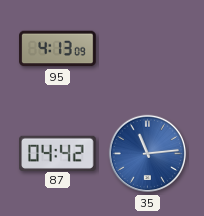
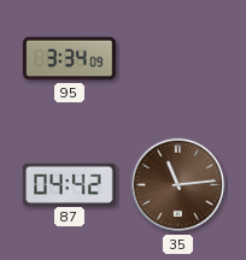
95: 4:13 -> 3:34 (70, 59)
35 dial: blue -> brown (178, 185)
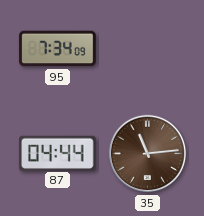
95: 3:34 -> 7:34 (58, 49)
87: 04:42 -> 04:44 (58, 153)
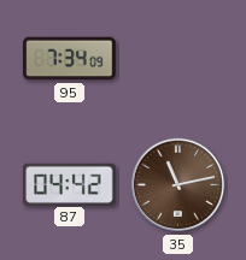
87: 04:44 -> 04:42 (70, 184)
35: 11:14 -> 11:13 (178, 185)
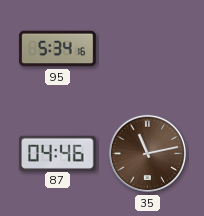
95: 7:34 -> 5:34 (58, 49)
87: 04:42 -> 04:46 (58, 153)
